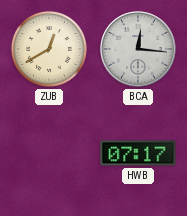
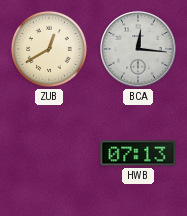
HWB: 07:17 -> 07:13 (138, 153)
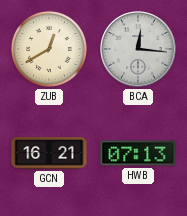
GCN: none -> 16:21 (49, 153)
